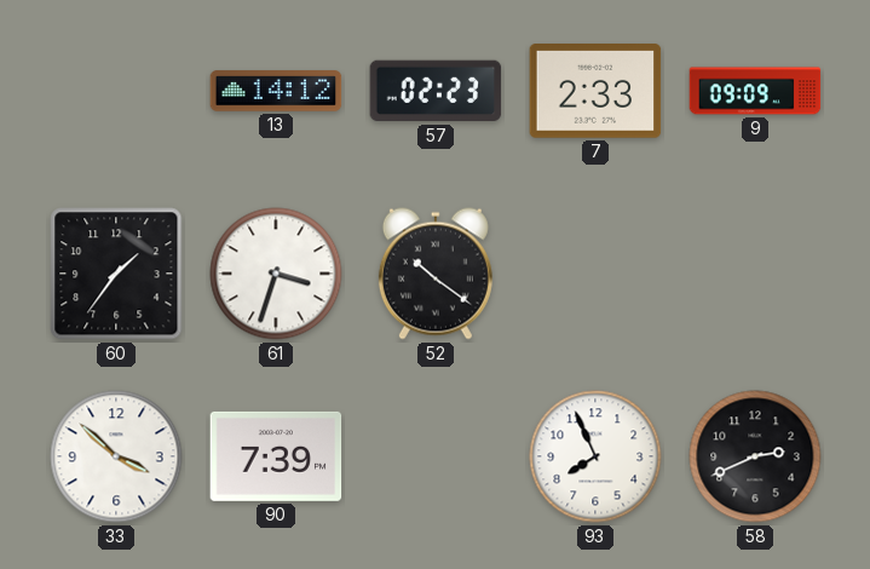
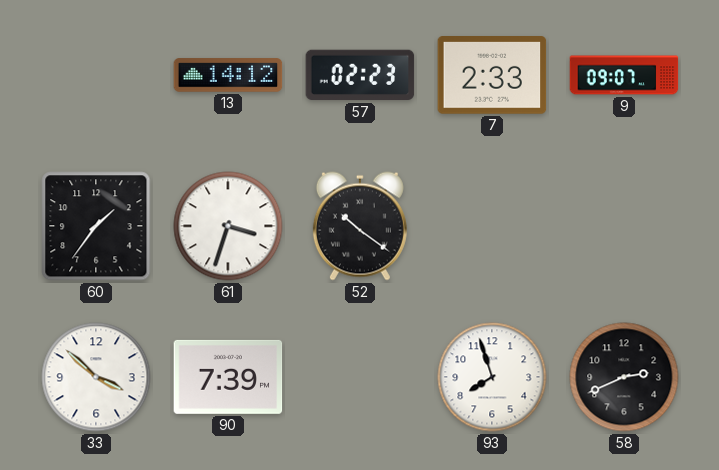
9: 09:09 -> 09:07 (624, 75)
93: 7:56 -> 7:57 (492, 377)
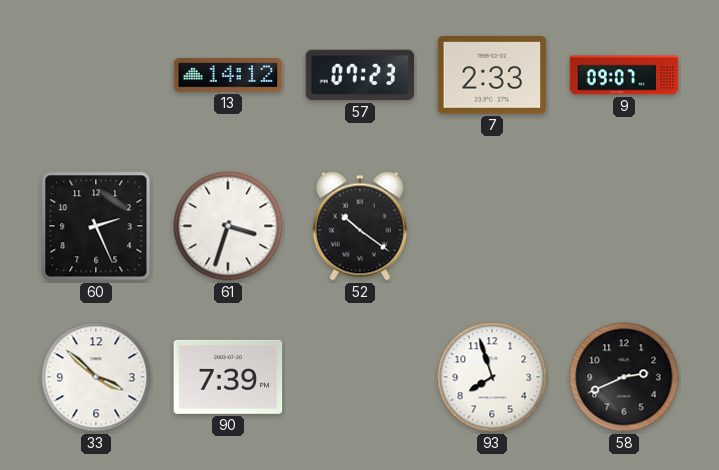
57: 02:23 -> 07:23 (360, 75)
60: 1:36 -> 2:26 (96, 226)
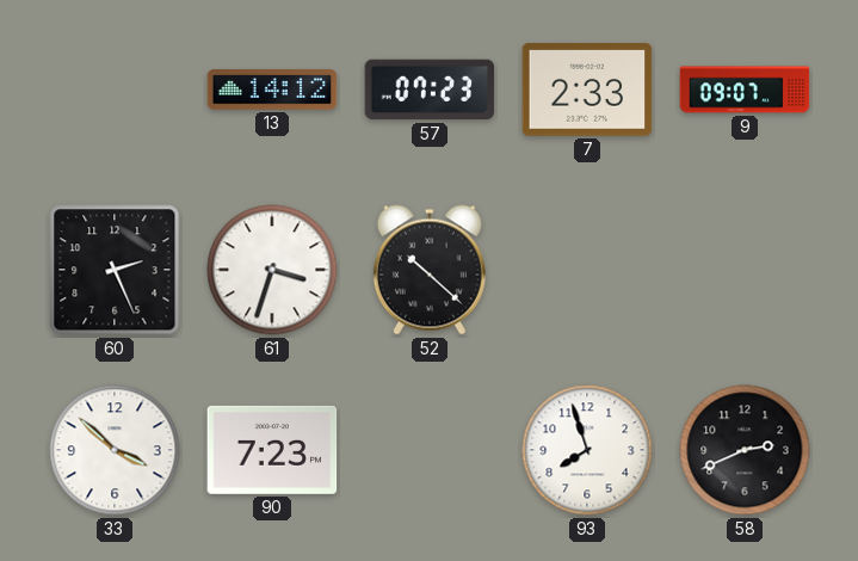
52: 10:21 -> 10:22 (430, 270)
90: 7:39 -> 7:23 (272, 450)
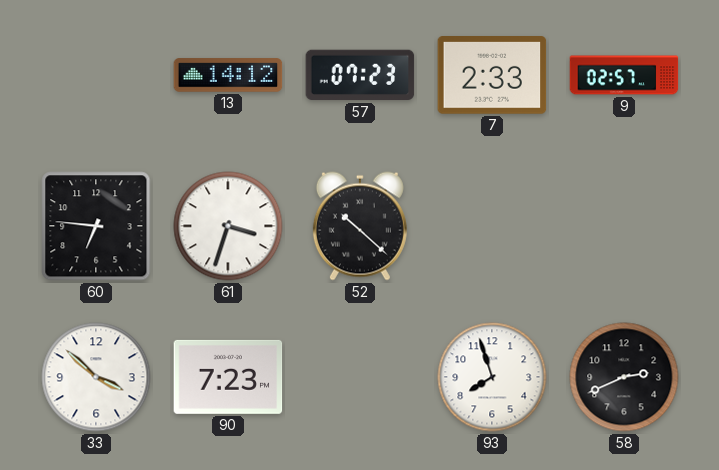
9: 09:07 -> 02:57 (624, 75)
60: 2:26 -> 6:46 (96, 226)
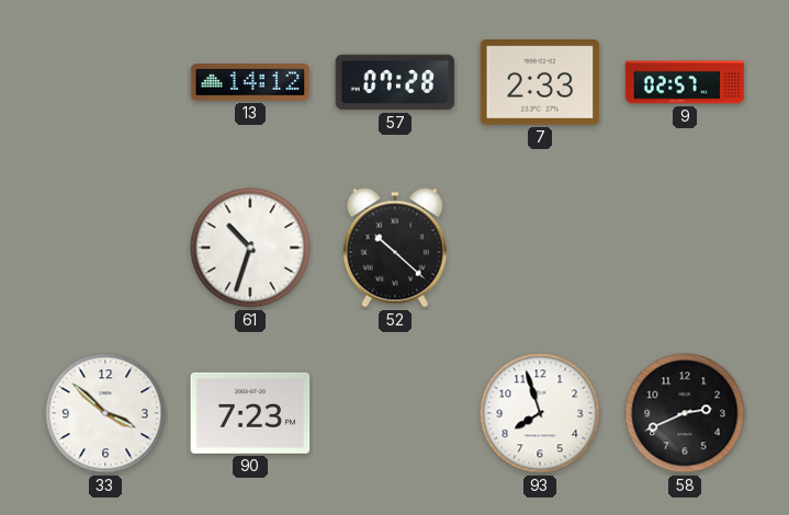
57: 07:23 -> 07:28 (395, 82)
60: 6:46 -> none (96, 226)
61: 3:33 -> 10:33 (250, 248)
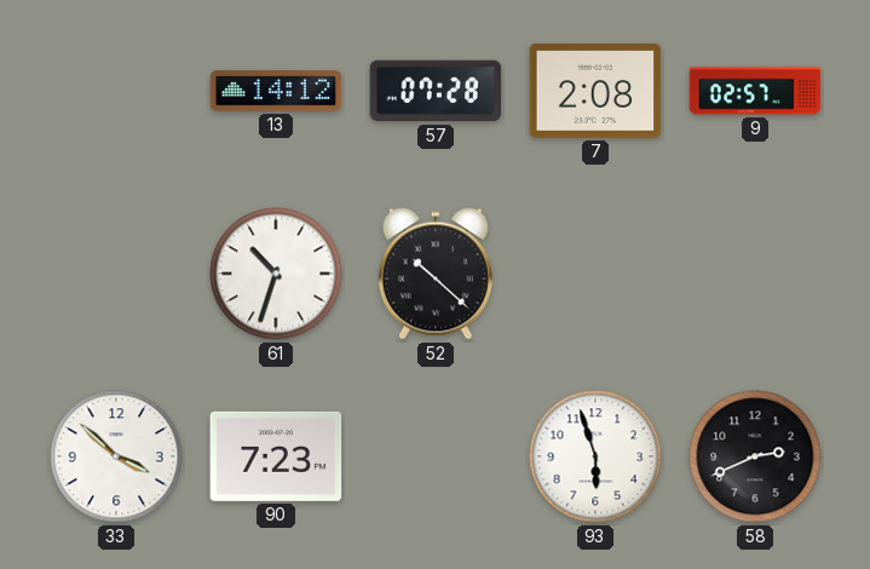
7: 2:33 -> 2:08 (595, 92)
93: 7:57 -> 5:57 (595, 456)
